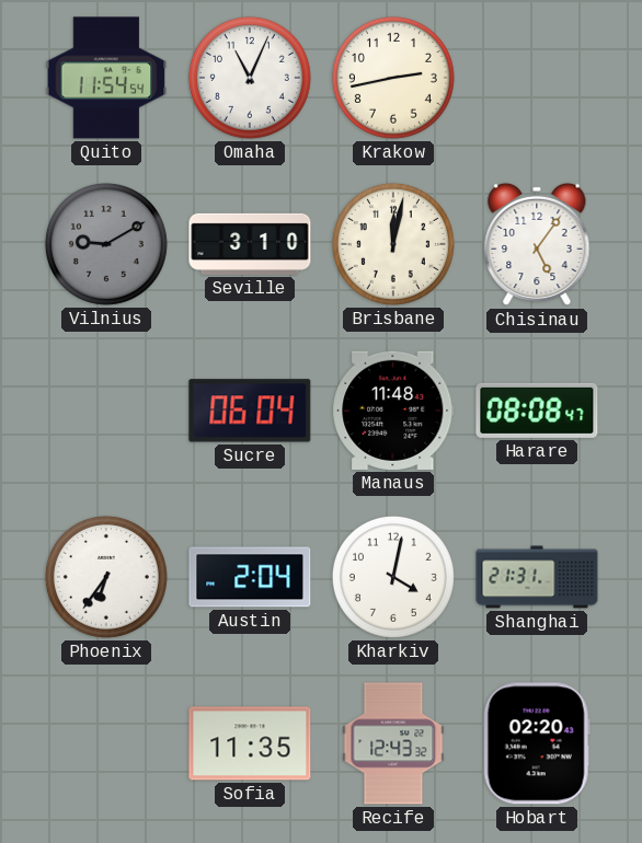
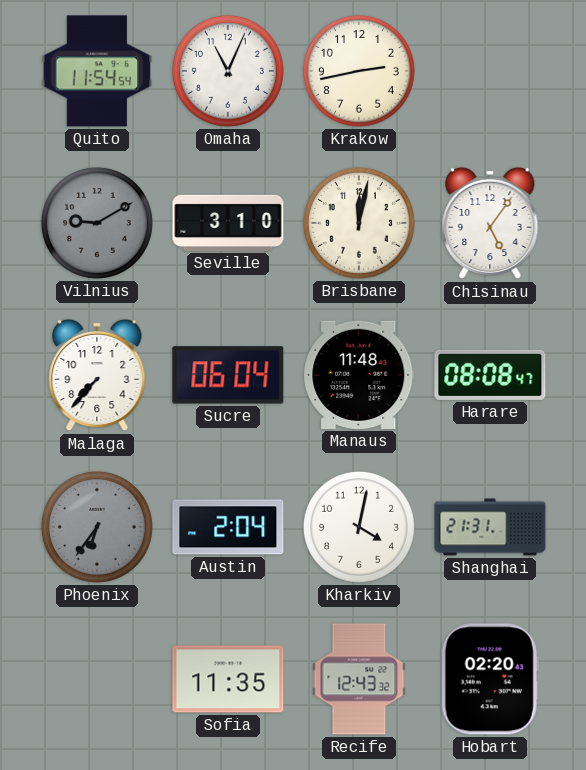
Malaga: none -> 7:37 (97, 375)
Phoenix dial: white -> grey (97, 527)
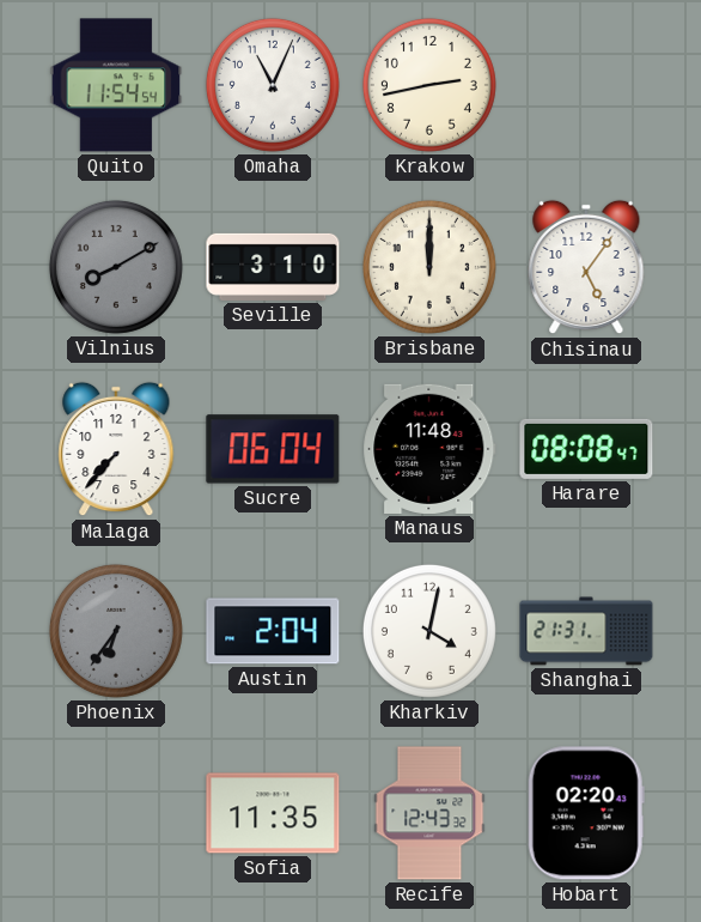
Vilnius: 9:10 -> 8:10 (116, 267)
Brisbane: 12:02 -> 12:00 (429, 267)
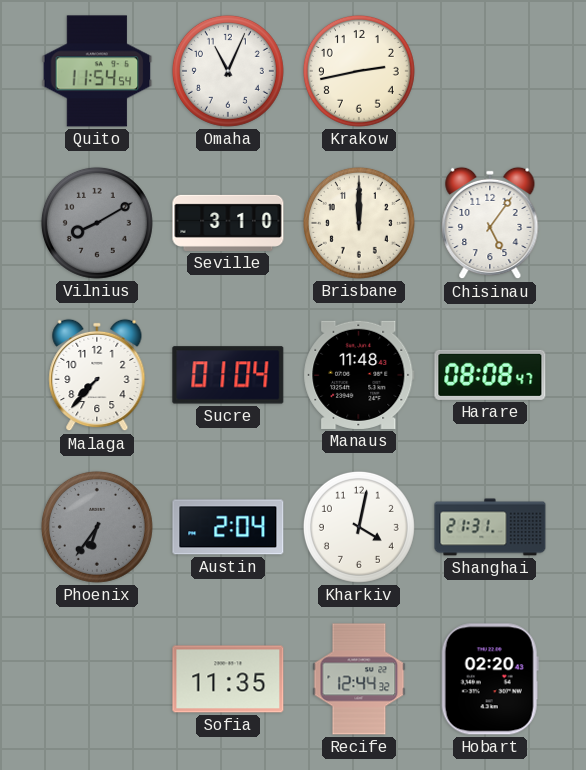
Sucre: 06:04 -> 01:04 (228, 375)
Recife: 12:43 -> 12:44 (359, 679)
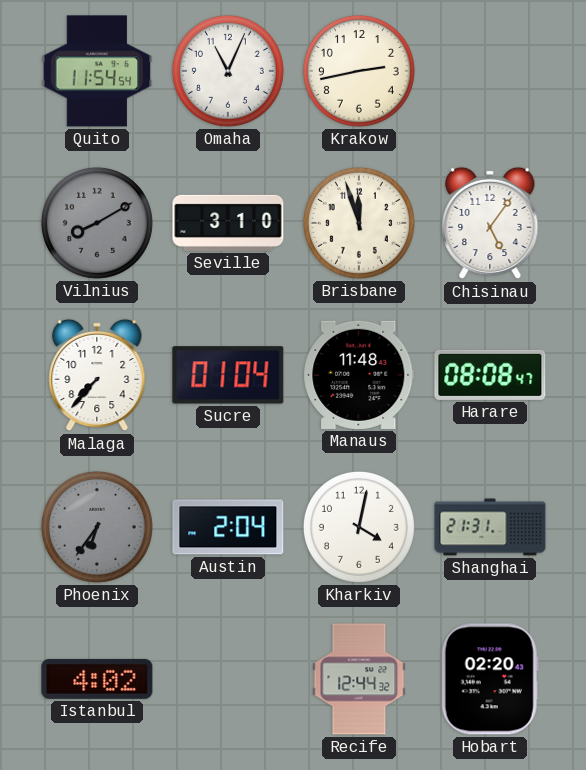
Brisbane: 12:00 -> 11:57 (359, 223)
Istanbul: none -> 4:02 (97, 679)
Sofia: 11:35 -> none (228, 679)
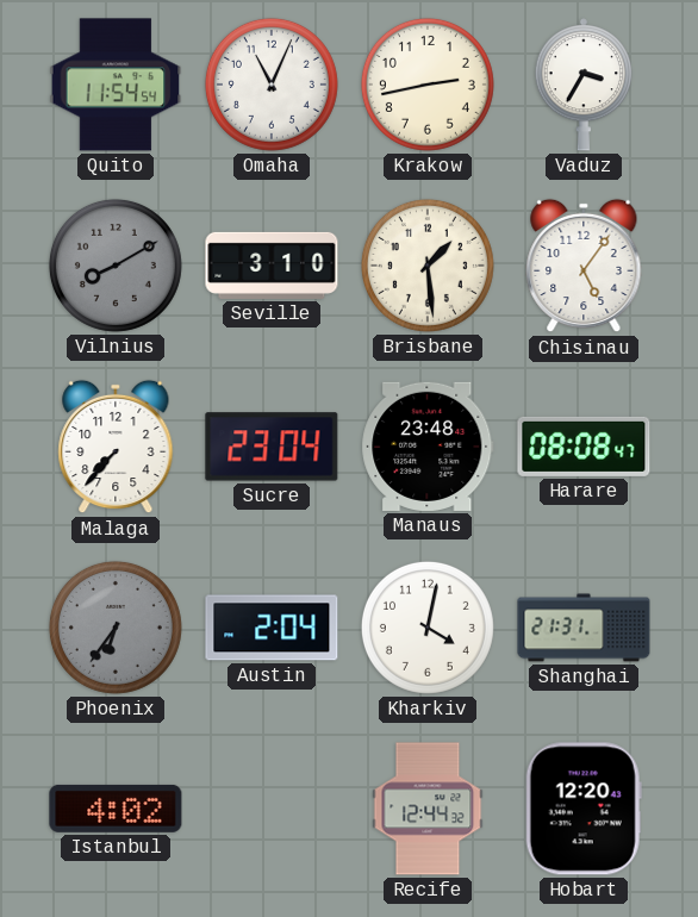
Vaduz: none -> 3:35 (582, 85)
Brisbane: 11:57 -> 1:29 (428, 266)
Sucre: 01:04 -> 23:04 (272, 447)
Manaus: 11:48 -> 23:48 (428, 447)
Hobart: 02:20 -> 12:20 (584, 809)
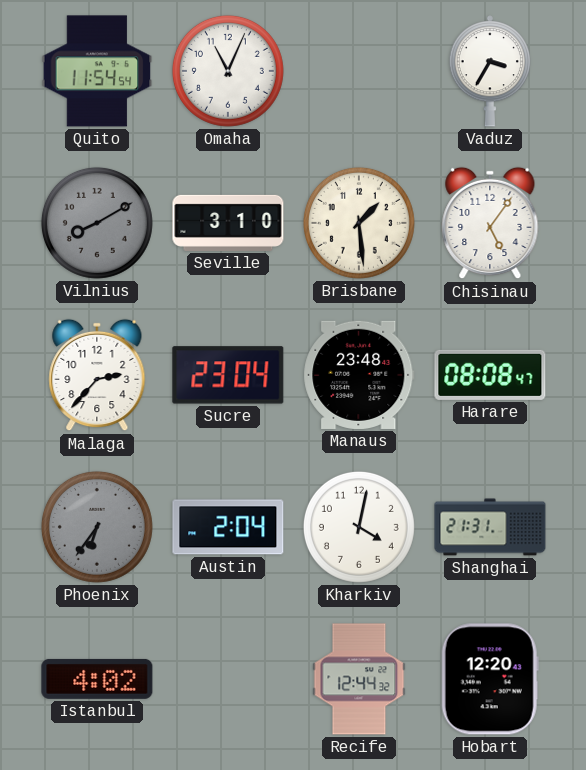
Krakow: 2:43 -> none (428, 85)
Malaga: 7:37 -> 2:37 (97, 375)
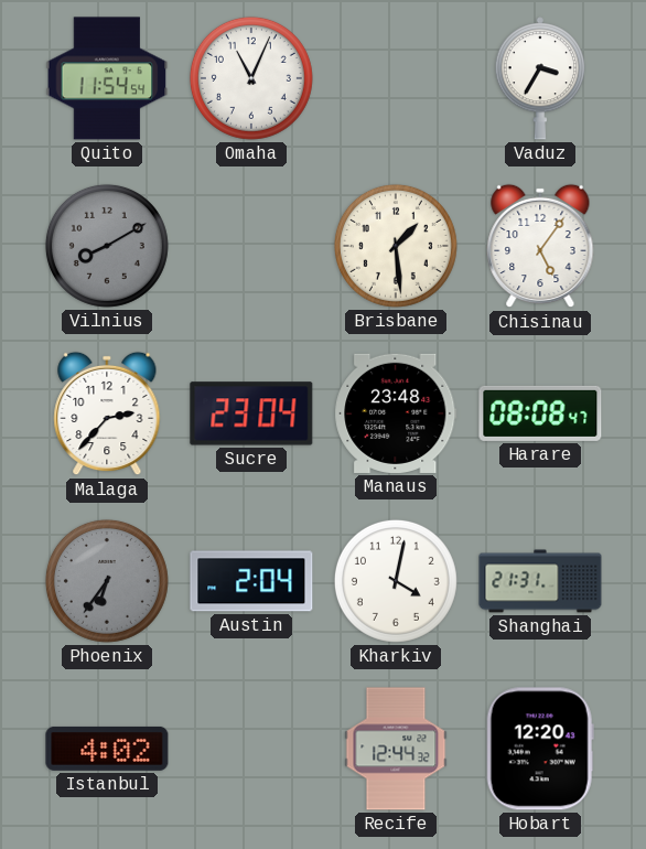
Seville: 3:10 -> none (228, 223)
